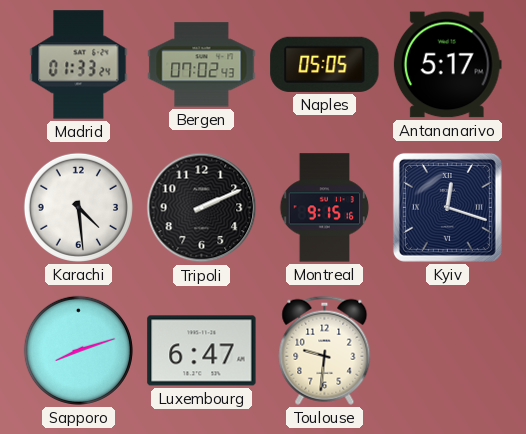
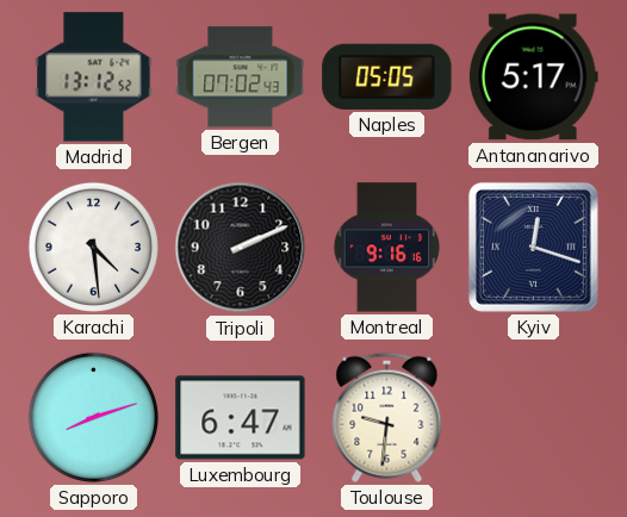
Madrid: 01:33 -> 13:12 (94, 77)
Montreal: 9:15 -> 9:16 (387, 248)
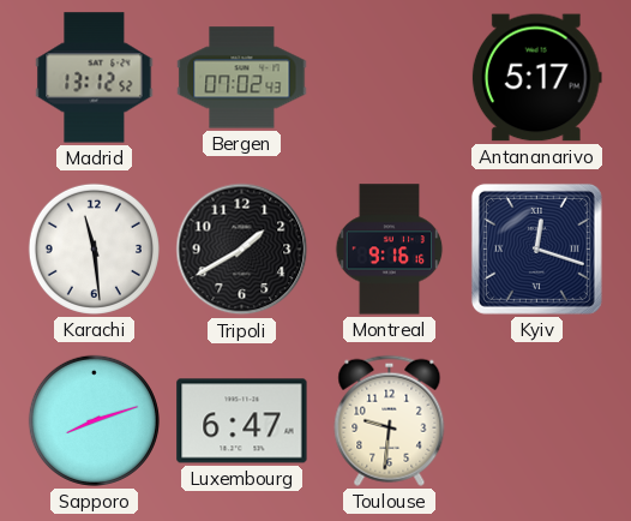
Naples: 05:05 -> none (387, 76)
Karachi: 4:29 -> 11:29 (94, 248)
Tripoli: 2:11 -> 1:40 (242, 250)
